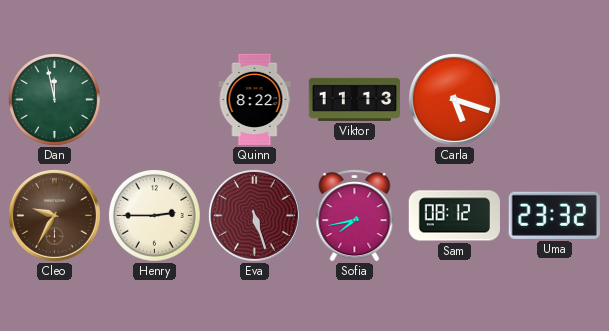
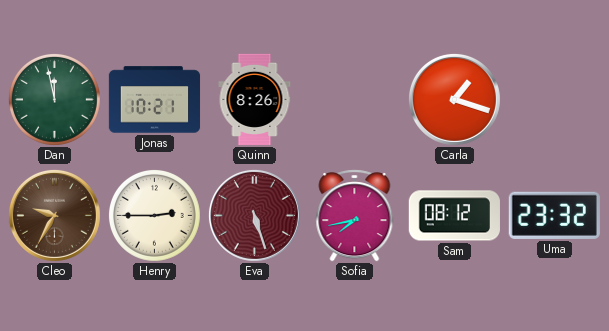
Jonas: none -> 10:21 (155, 100)
Quinn: 8:22 -> 8:26 (255, 100)
Viktor: 11:13 -> none (354, 99)
Carla: 5:18 -> 1:18 (454, 99)
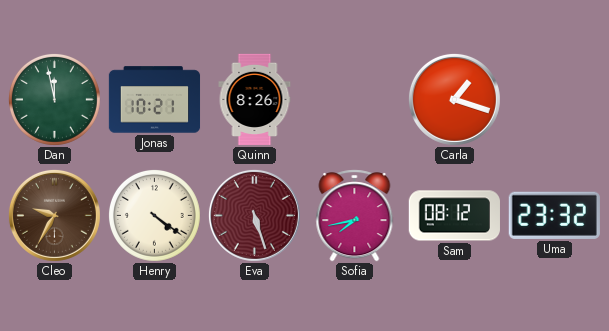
Henry: 2:45 -> 4:21 (154, 215)
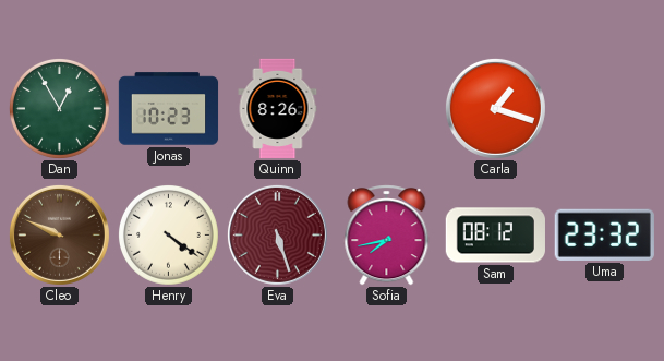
Dan: 11:58 -> 12:55 (59, 108)
Jonas: 10:21 -> 10:23 (169, 109)
Cleo: 9:35 -> 9:49 (59, 234)
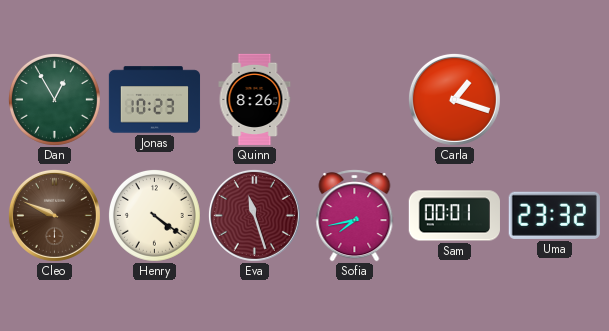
Eva: 5:27 -> 11:27 (254, 215)
Sam: 08:12 -> 00:01 (454, 216)
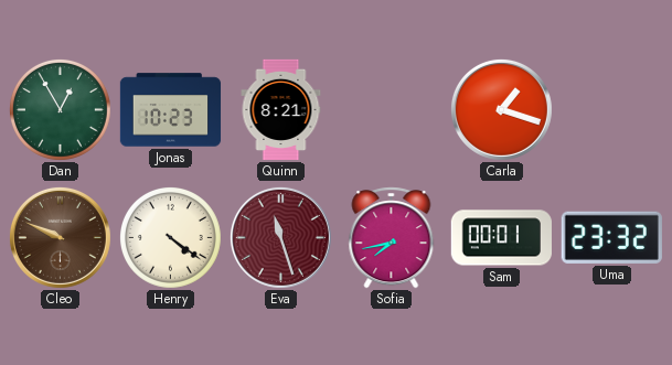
Quinn: 8:26 -> 8:21 (281, 110)
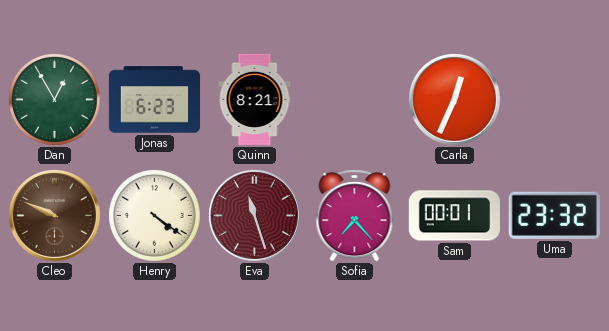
Jonas: 10:23 -> 6:23 (155, 100)
Carla: 1:18 -> 12:34 (454, 99)
Sofia: 7:43 -> 7:23 (355, 216)
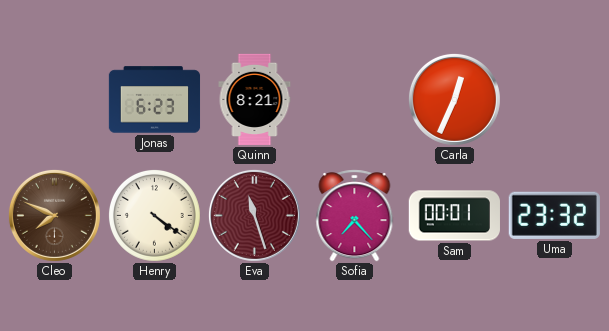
Dan: 12:55 -> none (54, 99)
Cleo: 9:49 -> 7:49 (54, 215)
